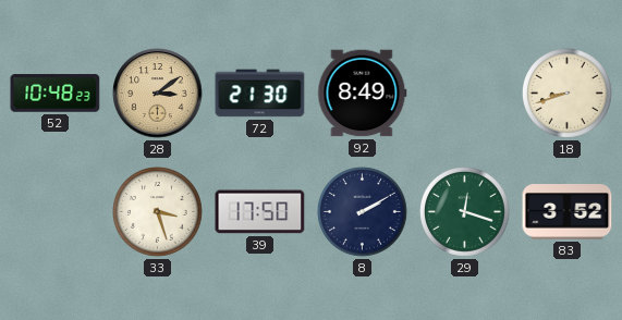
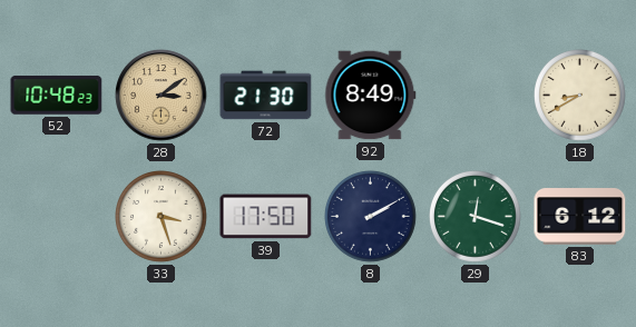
18: 8:42 -> 8:40 (580, 96)
83: 3:52 -> 6:12 (580, 217)
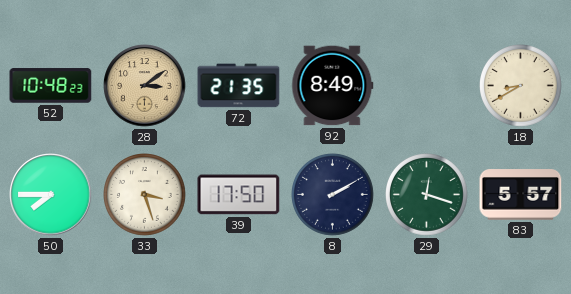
72: 21:30 -> 21:35 (239, 86)
50: none -> 7:45 (51, 195)
83: 6:12 -> 5:57 (521, 195)
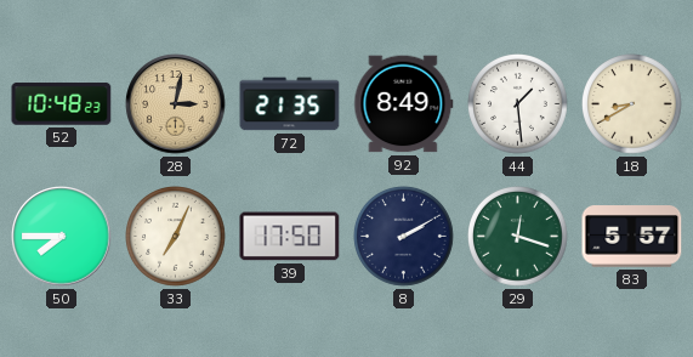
28: 3:09 -> 3:02 (176, 104)
44: none -> 1:29 (518, 104)
33: 3:27 -> 7:04 (176, 237)
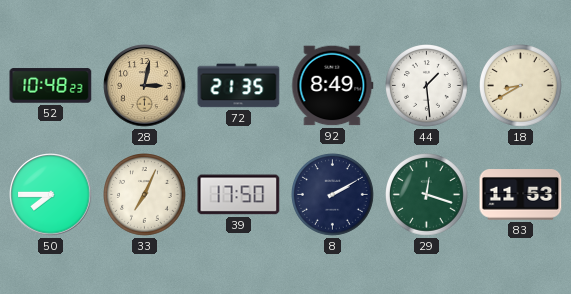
83: 5:57 -> 11:53 (521, 195)
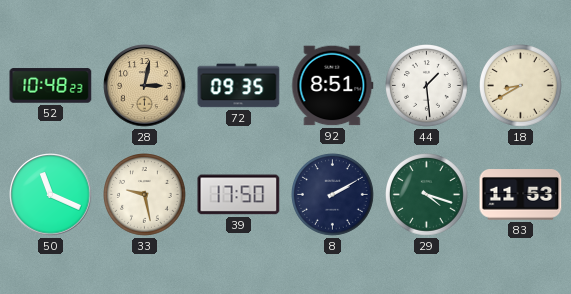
72: 21:35 -> 09:35 (239, 86)
92: 8:49 -> 8:51 (333, 86)
50: 7:45 -> 11:19 (51, 195)
33: 7:04 -> 9:28 (145, 195)
29: 12:18 -> 4:18 (427, 195)
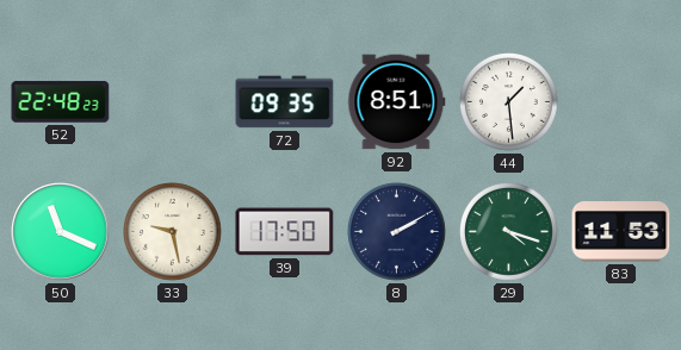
52: 10:48 -> 22:48 (61, 102)
28: 3:02 -> none (145, 86)
18: 8:40 -> none (521, 86)
